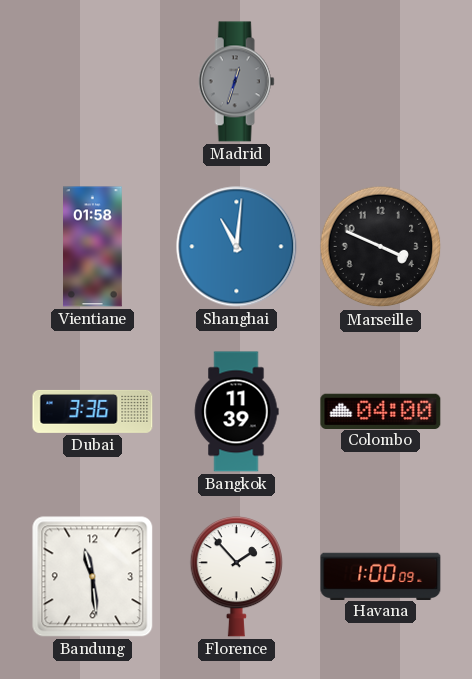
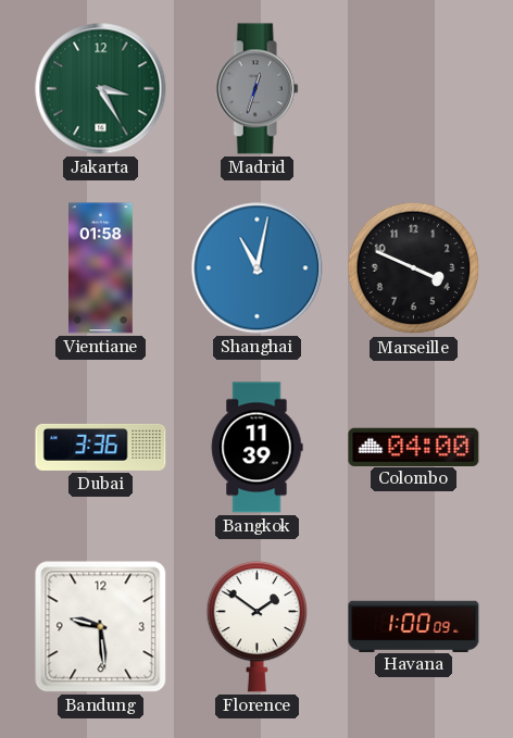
Jakarta: none -> 3:25 (101, 89)
Shanghai: 11:01 -> 11:02 (258, 268)
Bandung: 11:29 -> 9:29 (101, 627)
Florence: 1:53 -> 1:51 (256, 626)
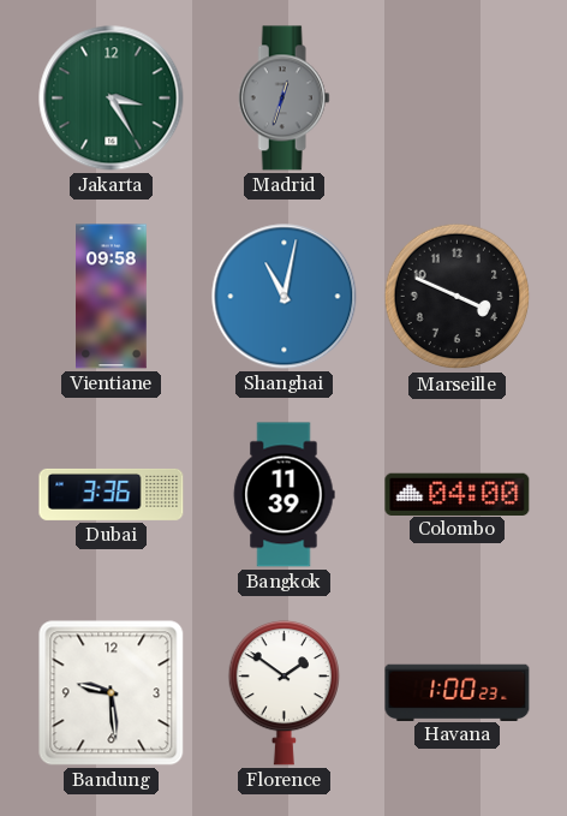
Vientiane: 01:58 -> 09:58 (112, 297)
Havana: 1:00:09 -> 1:00:23 (458, 692)
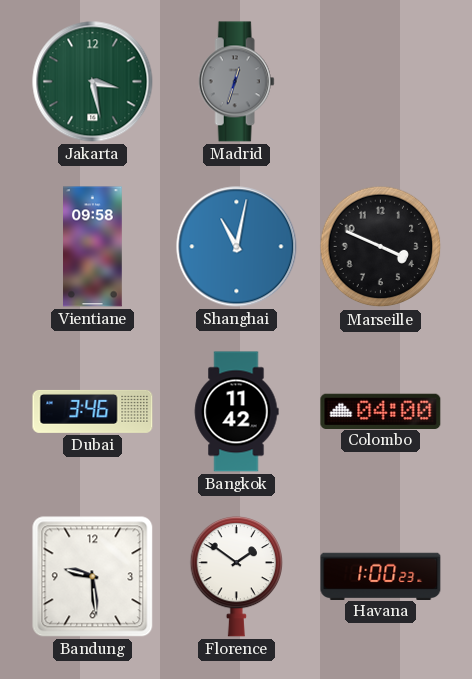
Jakarta: 3:25 -> 3:28 (93, 82)
Dubai: 3:36 -> 3:46 (93, 411)
Bangkok: 11:39 -> 11:42 (236, 412)
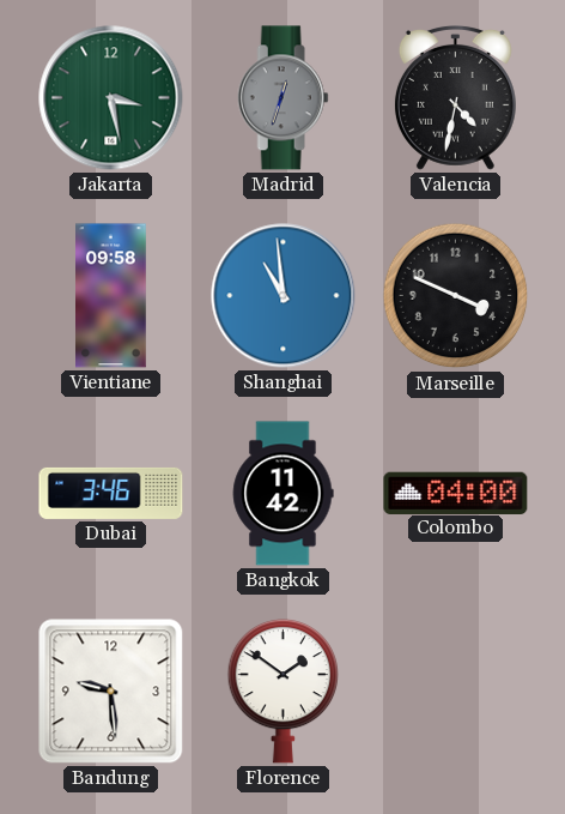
Valencia: none -> 4:32 (455, 97)
Shanghai: 11:02 -> 10:59 (284, 296)
Havana: 1:00 -> none (381, 576)
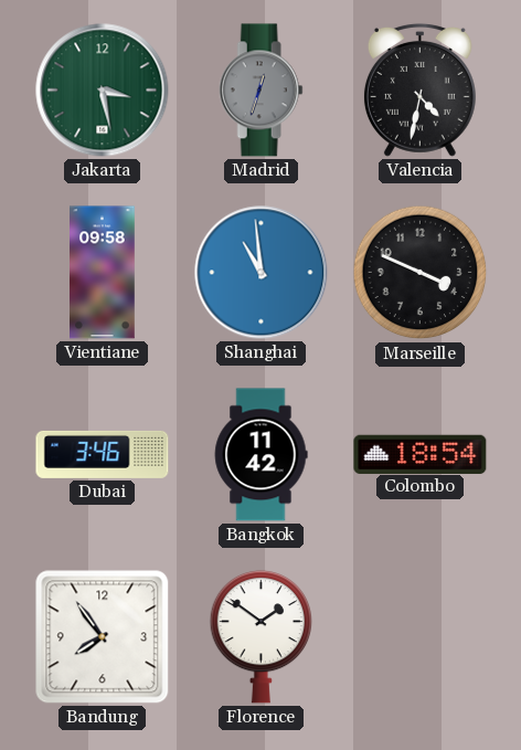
Colombo: 04:00 -> 18:54 (421, 454)
Bandung: 9:29 -> 7:54 (103, 637)
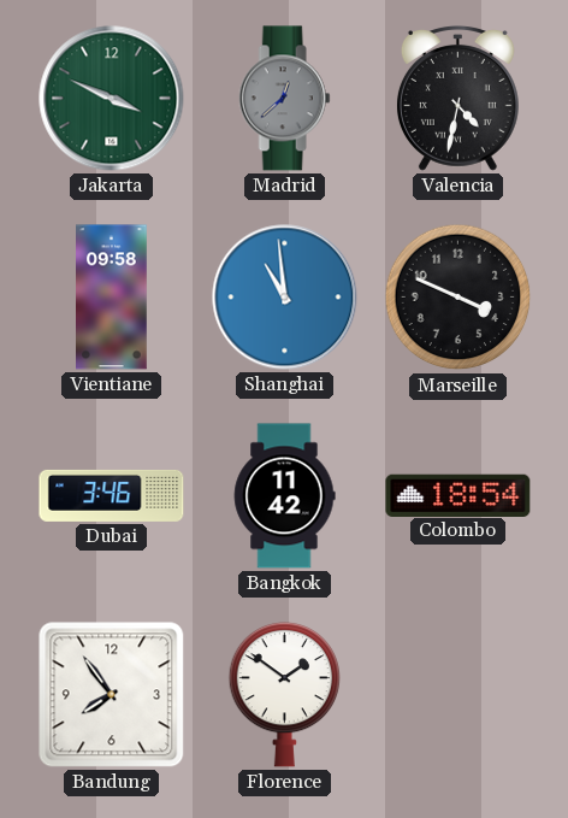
Jakarta: 3:28 -> 3:49 (112, 99)
Madrid: 12:33 -> 12:38 (284, 99)
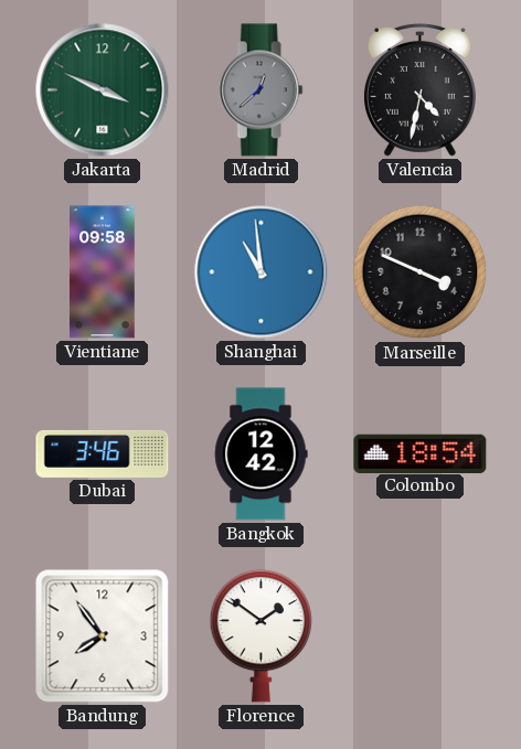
Bangkok: 11:42 -> 12:42 (260, 454)
